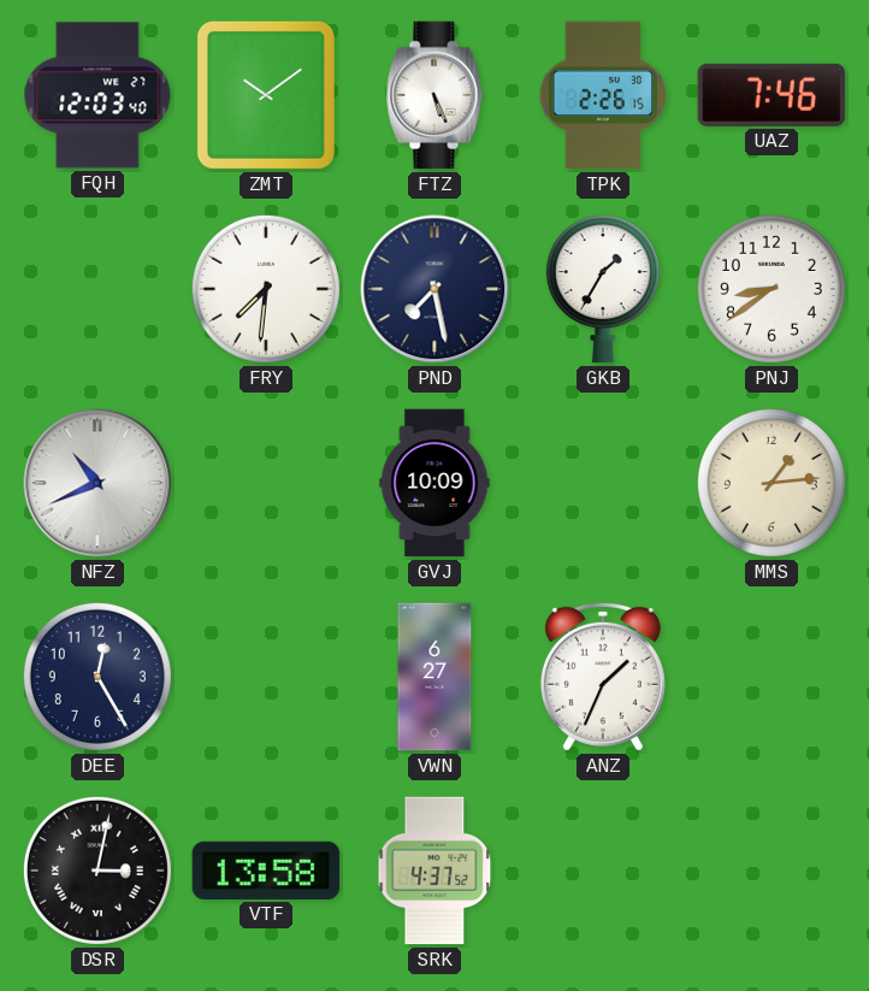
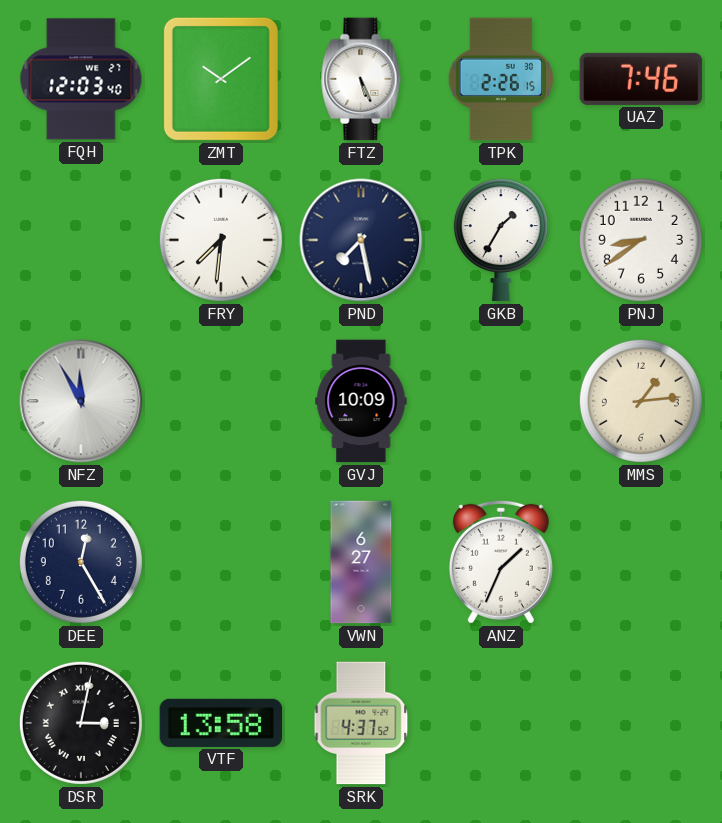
NFZ: 10:41 -> 11:55 (81, 401)
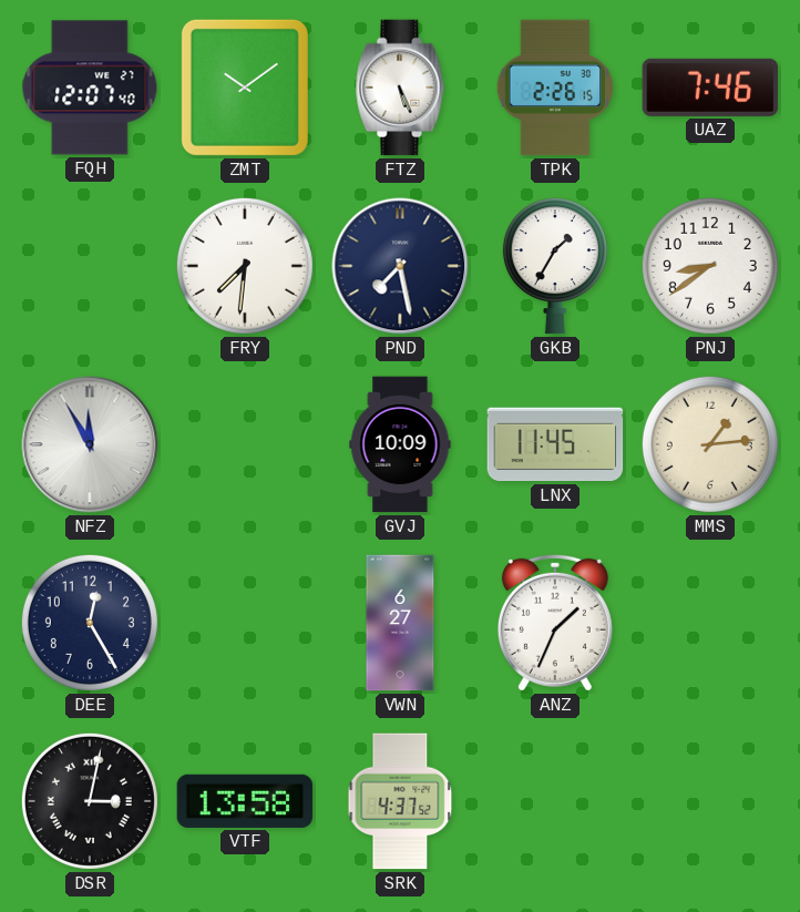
FQH: 12:03 -> 12:07 (90, 88)
LNX: none -> 11:45 (555, 444)
